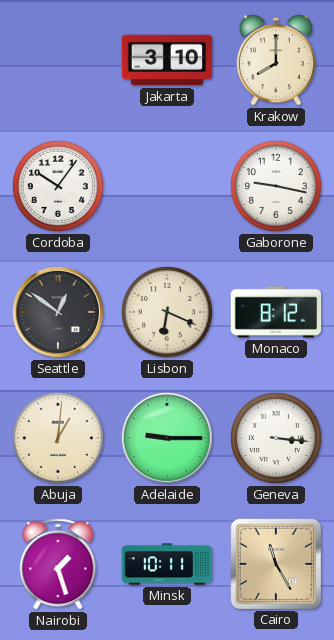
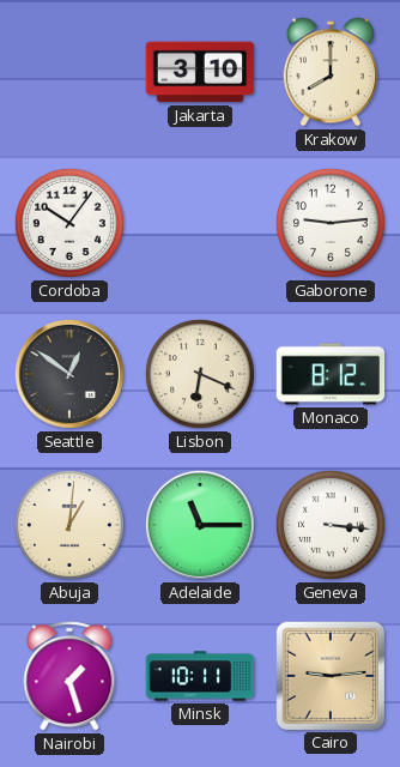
Gaborone: 9:17 -> 9:14 (331, 223)
Adelaide: 9:15 -> 11:15 (200, 525)
Cairo: 11:25 -> 9:14 (329, 675)
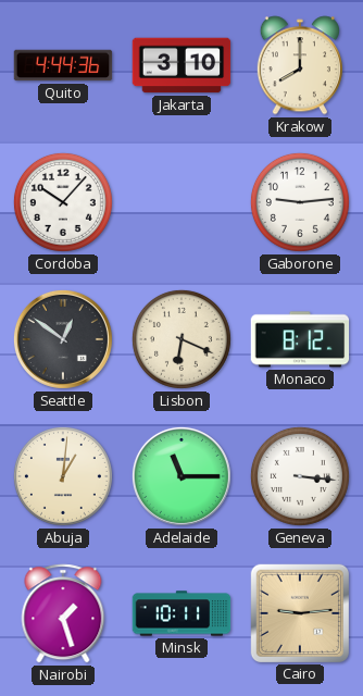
Quito: none -> 4:44 (63, 65)
Cordoba: 10:06 -> 10:07 (63, 202)
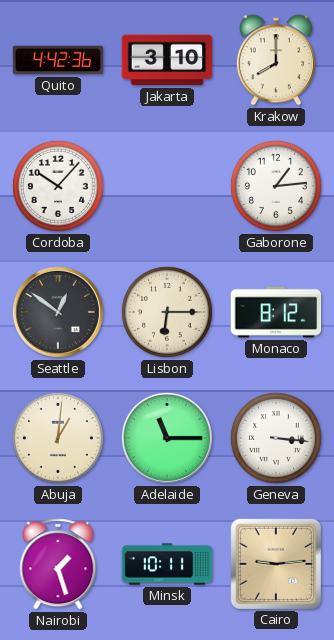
Quito: 4:44 -> 4:42 (58, 60)
Gaborone: 9:14 -> 1:14 (276, 186)
Lisbon: 6:19 -> 6:15 (167, 312)
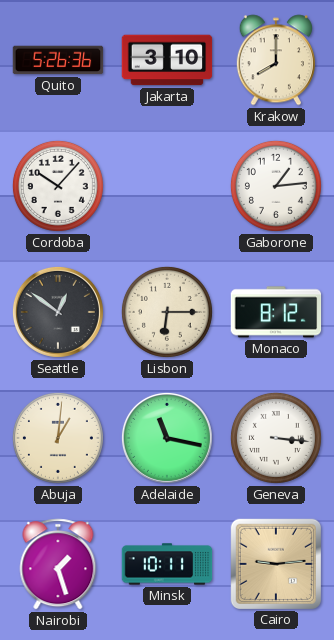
Quito: 4:42 -> 5:26 (58, 60)
Adelaide: 11:15 -> 11:17 (167, 438)
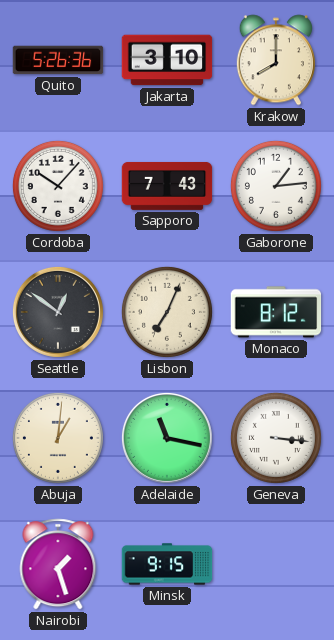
Sapporo: none -> 7:43 (167, 186)
Lisbon: 6:15 -> 7:04 (167, 312)
Minsk: 10:11 -> 9:15 (167, 564)
Cairo: 9:14 -> none (275, 563)
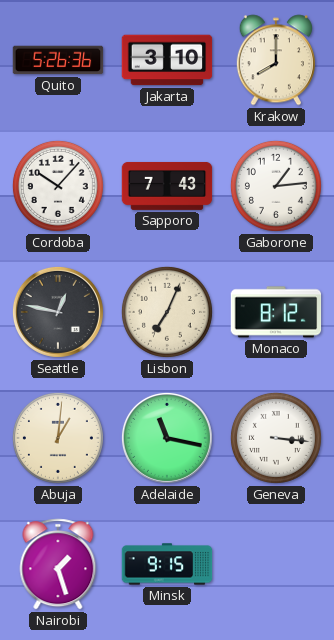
Seattle: 12:51 -> 12:47 (58, 312)
